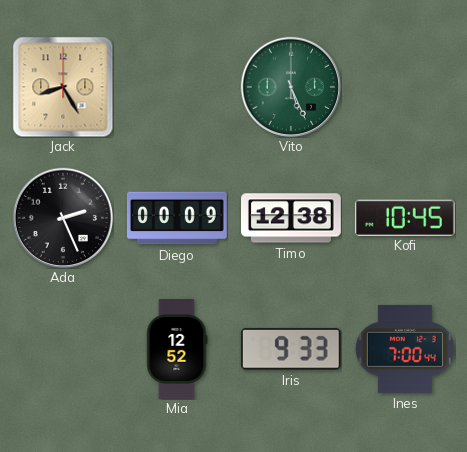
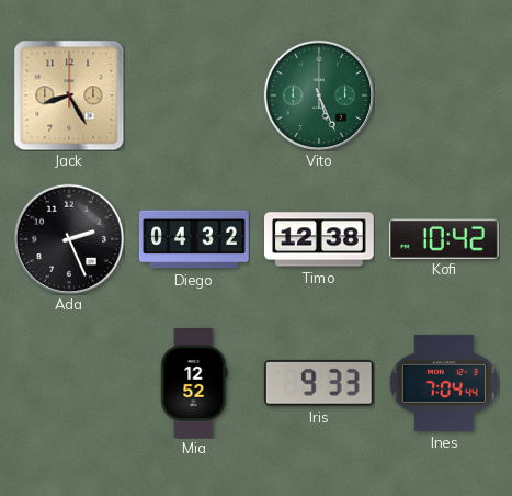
Diego: 00:09 -> 04:32 (194, 239)
Kofi: 10:45 -> 10:42 (444, 238)
Ines: 7:00 -> 7:04 (444, 383)
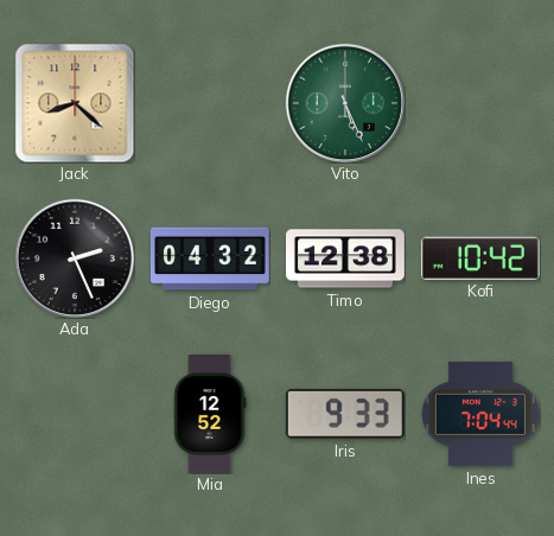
Jack: 8:25 -> 8:22 (75, 103)
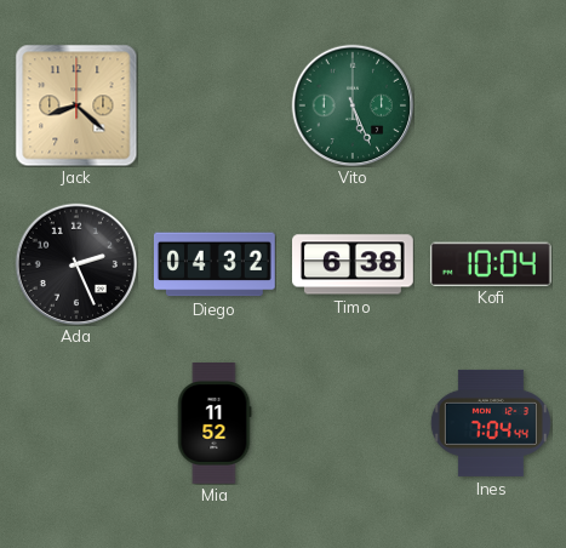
Timo: 12:38 -> 6:38 (354, 264)
Kofi: 10:42 -> 10:04 (491, 263)
Mia: 12:52 -> 11:52 (215, 424)
Iris: 9:33 -> none (345, 414)
